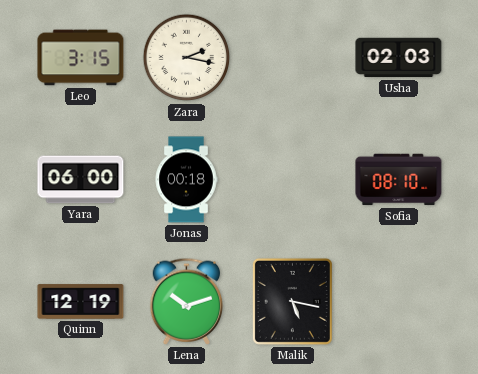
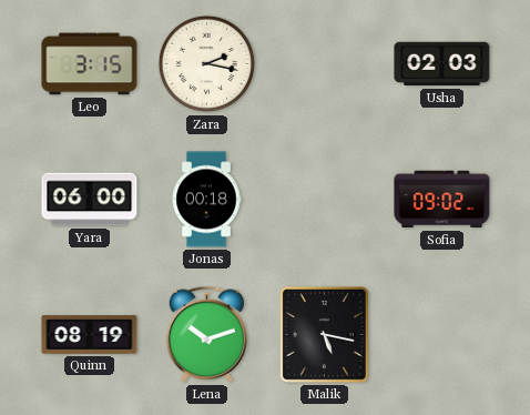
Sofia: 08:10 -> 09:02 (442, 200)
Quinn: 12:19 -> 08:19 (90, 335)
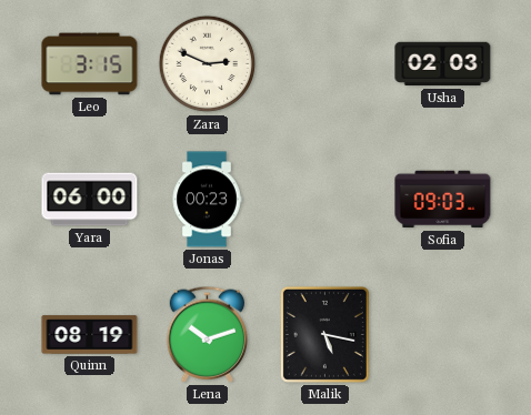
Zara: 2:17 -> 2:49 (208, 64)
Jonas: 00:18 -> 00:23 (207, 200)
Sofia: 09:02 -> 09:03 (443, 200)
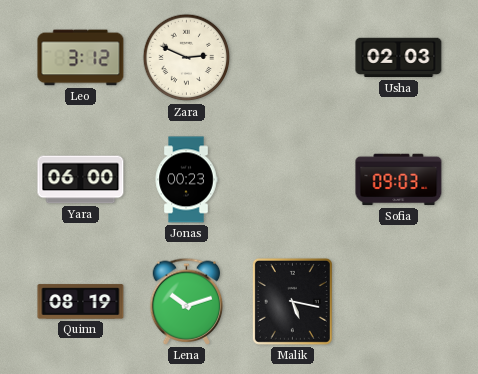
Leo: 3:15 -> 3:12 (81, 58)
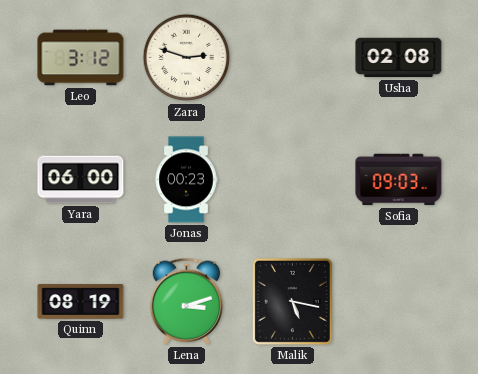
Zara: 2:49 -> 2:48 (187, 58)
Usha: 02:03 -> 02:08 (399, 58)
Lena: 10:12 -> 3:12 (187, 301)
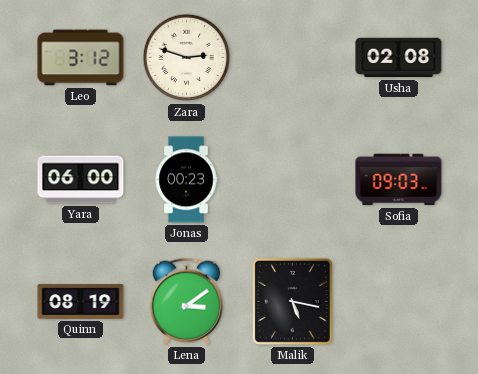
Lena: 3:12 -> 3:09 (187, 301)
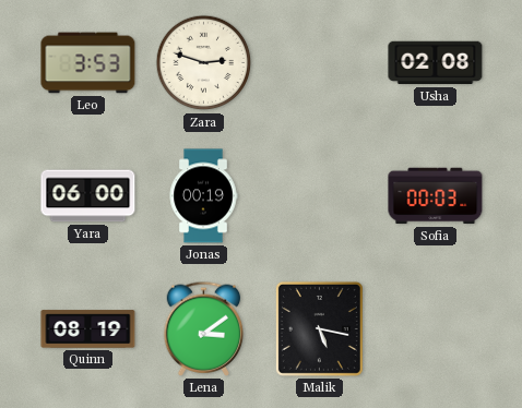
Leo: 3:12 -> 3:53 (88, 63)
Jonas: 00:23 -> 00:19 (203, 196)
Sofia: 09:03 -> 00:03 (436, 196)
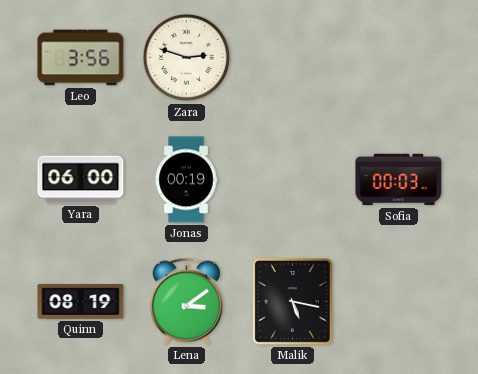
Leo: 3:53 -> 3:56 (81, 58)
Usha: 02:08 -> none (436, 63)
